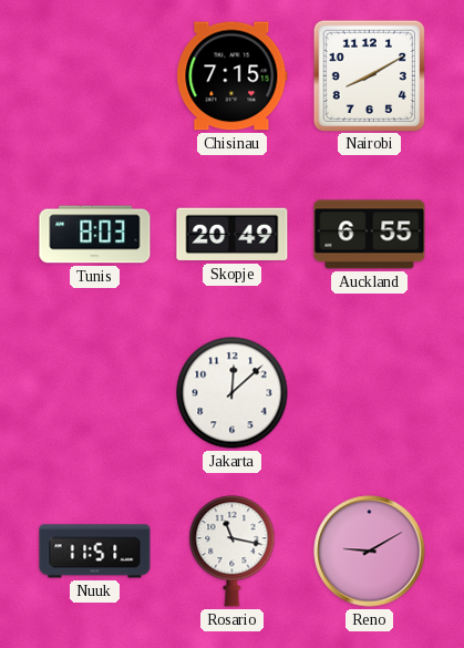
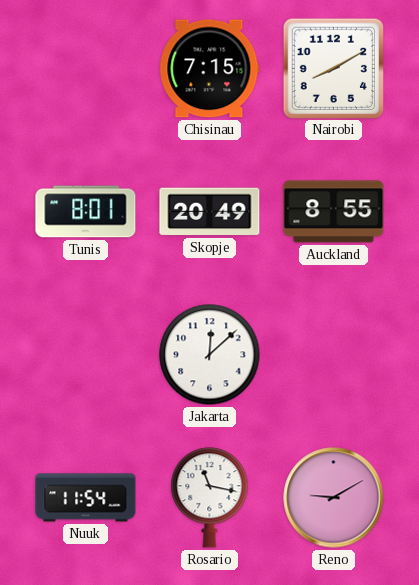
Tunis: 8:03 -> 8:01 (86, 212)
Auckland: 6:55 -> 8:55 (334, 212)
Nuuk: 11:51 -> 11:54 (86, 498)
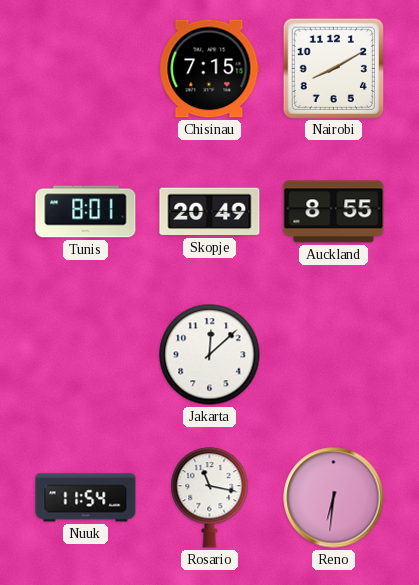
Reno: 9:10 -> 6:31 (334, 498)
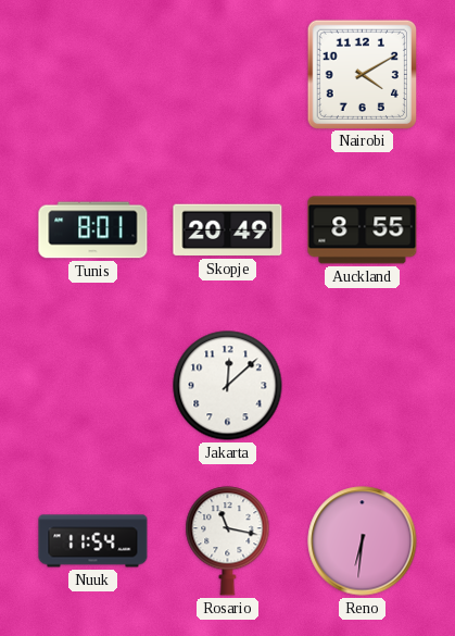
Chisinau: 7:15 -> none (210, 69)
Nairobi: 8:10 -> 4:10 (362, 74)
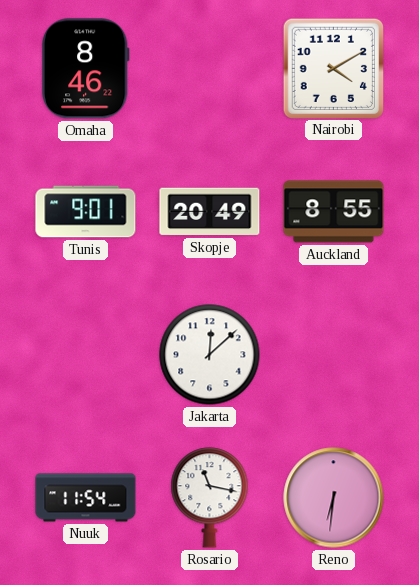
Omaha: none -> 8:46 (85, 69)
Tunis: 8:01 -> 9:01 (86, 212)
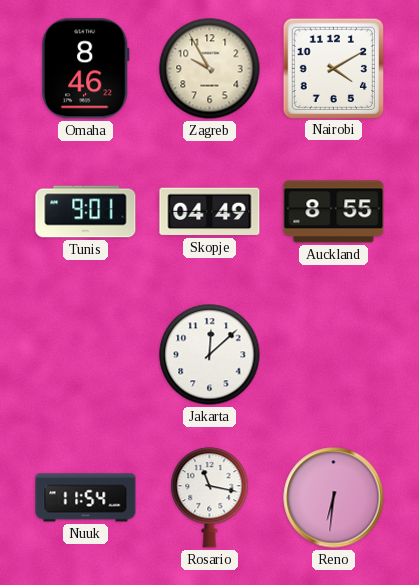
Zagreb: none -> 9:55 (210, 69)
Skopje: 20:49 -> 04:49 (210, 212)
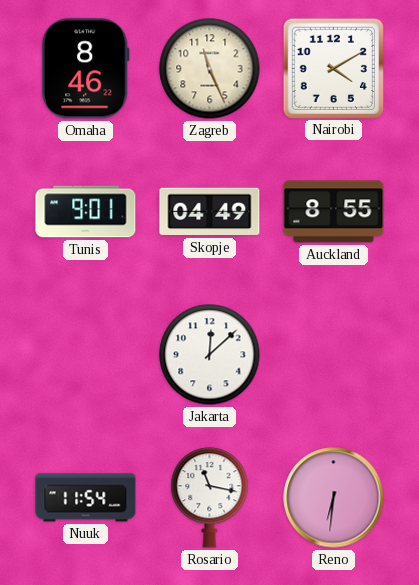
Zagreb: 9:55 -> 11:26 (210, 69)
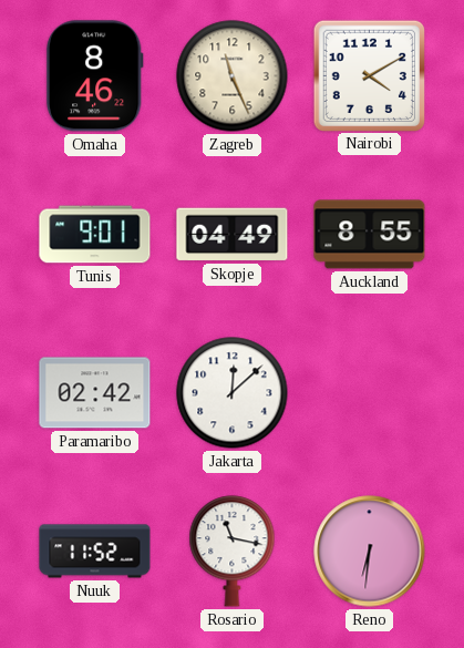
Paramaribo: none -> 02:42 (95, 393)
Nuuk: 11:54 -> 11:52 (95, 552)
